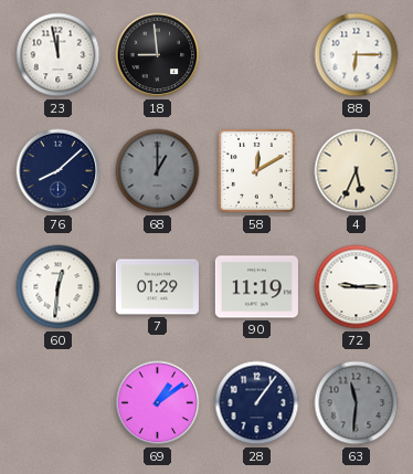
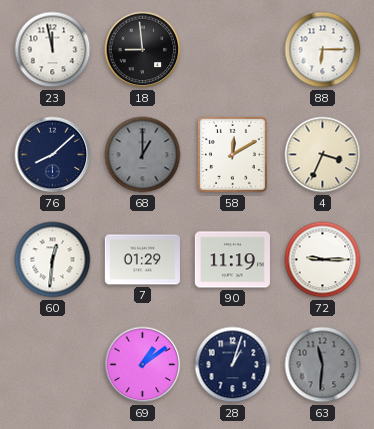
4: 5:34 -> 3:34 (323, 155)
28: 1:06 -> 1:03 (233, 365)
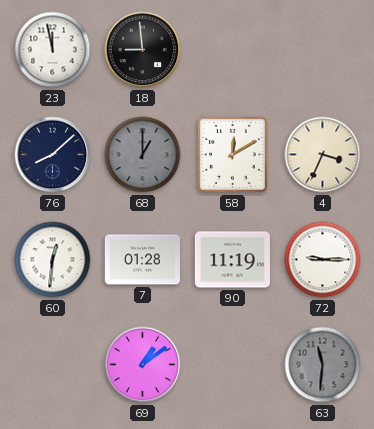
88: 6:15 -> none (323, 50)
7: 01:29 -> 01:28 (142, 260)
28: 1:03 -> none (233, 365)
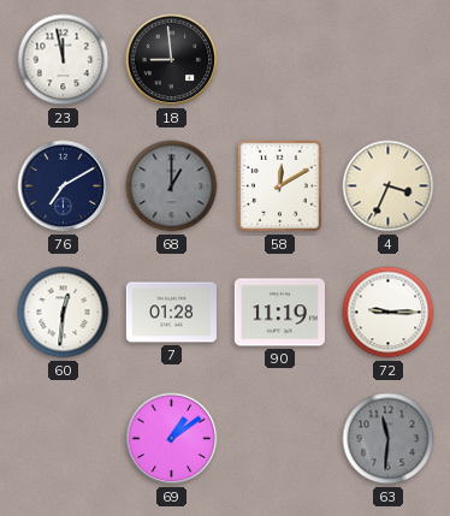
76: 8:08 -> 7:10 (64, 186)
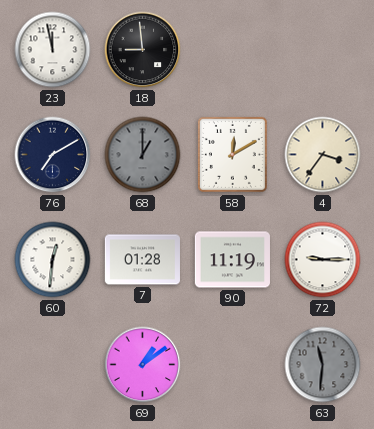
4: 3:34 -> 3:36 (323, 155)
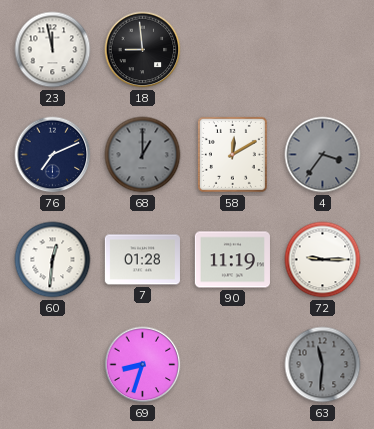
76: 7:10 -> 7:11 (53, 155)
4 dial: cream -> grey (323, 155)
69: 1:09 -> 8:33 (143, 365)
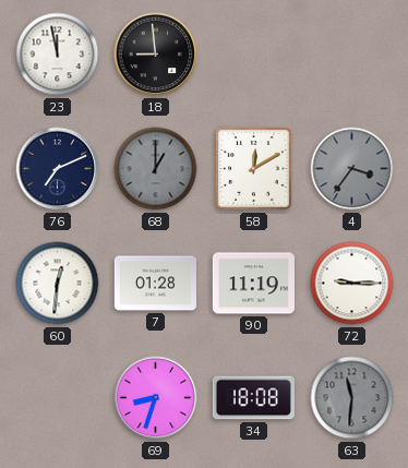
34: none -> 18:08 (253, 398)
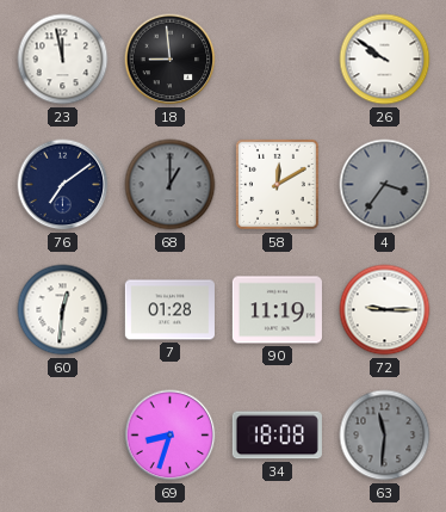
26: none -> 9:51 (385, 60)
76: 7:11 -> 7:09 (63, 185)
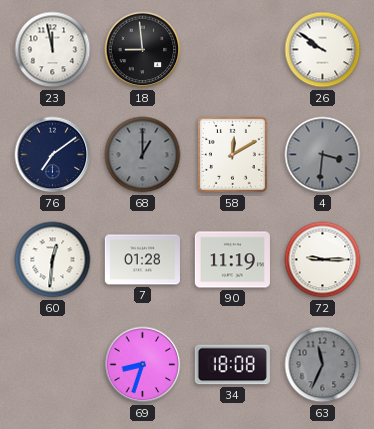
4: 3:36 -> 3:31 (323, 155)
63: 11:31 -> 11:34 (323, 365)
